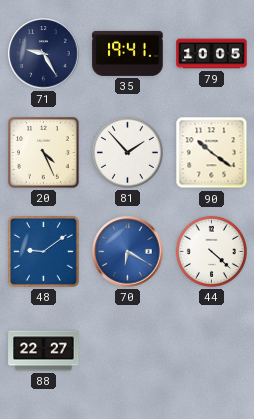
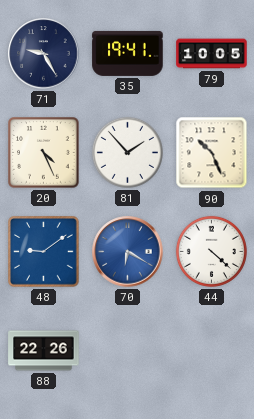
90: 10:21 -> 10:26 (212, 153)
88: 22:27 -> 22:26 (44, 351)
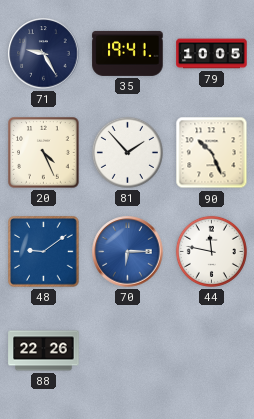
70: 6:20 -> 6:15 (128, 252)
44: 4:22 -> 11:47 (211, 251)
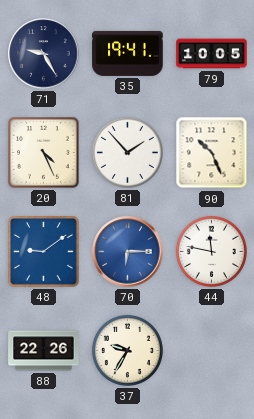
37: none -> 9:35 (127, 350)
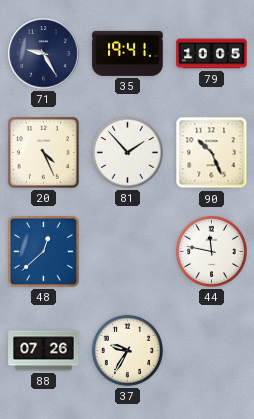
48: 9:09 -> 12:38 (44, 252)
70: 6:15 -> none (128, 252)
88: 22:26 -> 07:26 (44, 351)
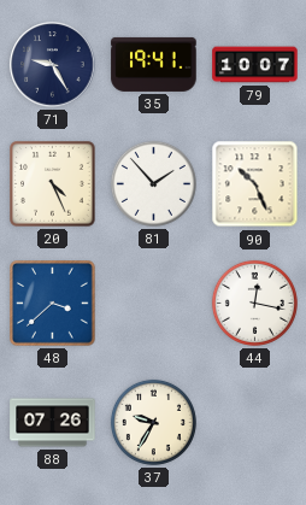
79: 10:05 -> 10:07 (255, 65)
48: 12:38 -> 3:38 (53, 304)
44: 11:47 -> 12:17 (254, 303)
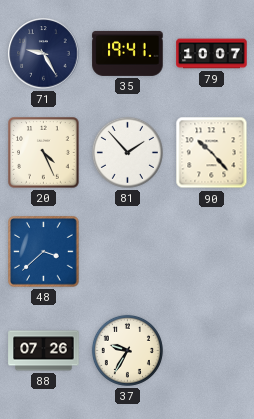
90: 10:26 -> 10:23 (212, 153)
44: 12:17 -> none (254, 303)
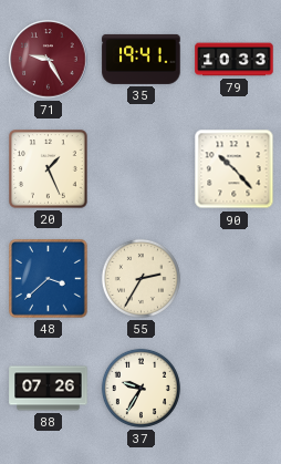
71 dial: navy -> burgundy (49, 60)
79: 10:07 -> 10:33 (235, 60)
20: 4:26 -> 1:26 (49, 169)
81: 1:53 -> none (127, 152)
55: none -> 2:35 (140, 278)
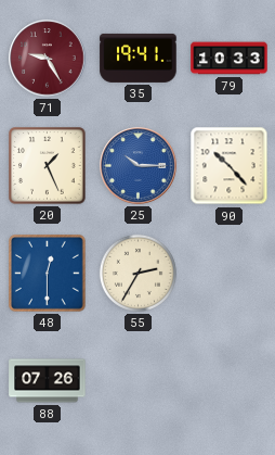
25: none -> 10:15 (139, 166)
48: 3:38 -> 12:30 (48, 274)
37: 9:35 -> none (140, 388)
